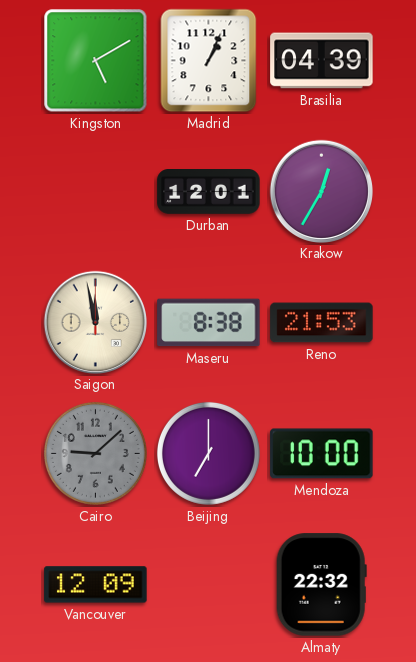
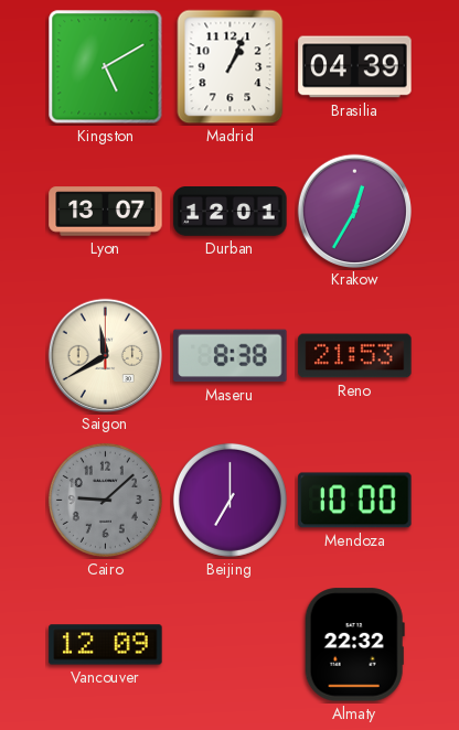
Lyon: none -> 13:07 (106, 212)
Saigon: 11:58 -> 11:40 (105, 355)
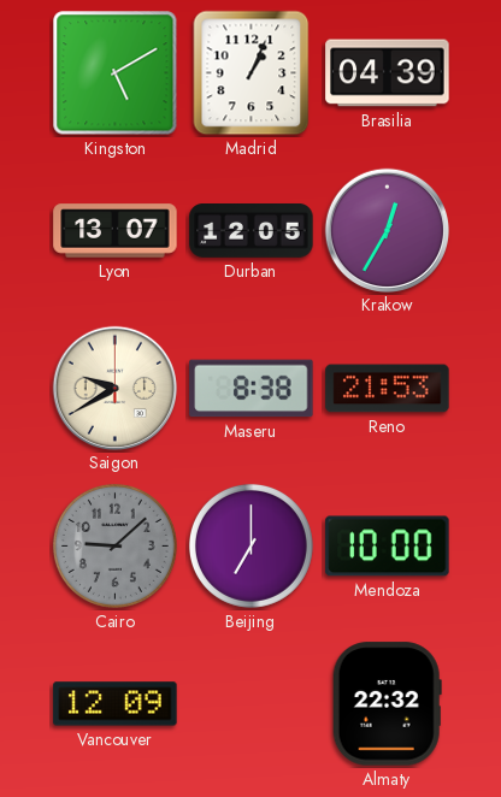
Durban: 12:01 -> 12:05 (252, 231)
Saigon: 11:40 -> 9:40 (114, 388)
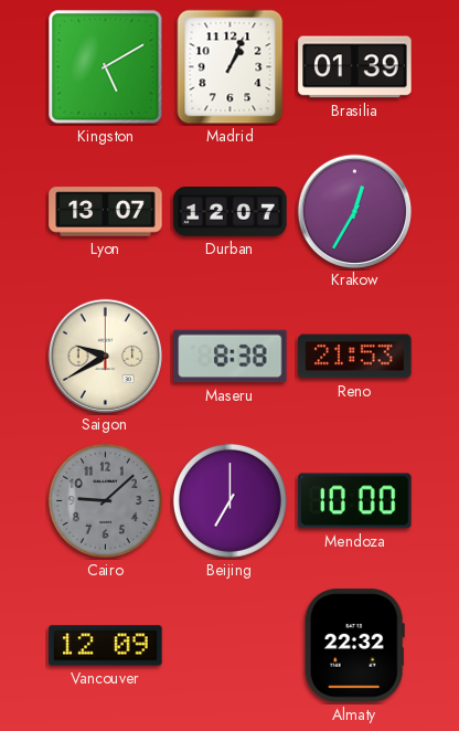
Brasilia: 04:39 -> 01:39 (355, 67)
Durban: 12:05 -> 12:07 (231, 212)
